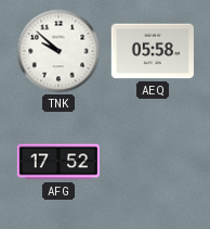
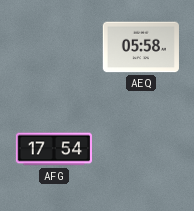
TNK: 9:52 -> none (58, 51)
AFG: 17:52 -> 17:54 (53, 149)
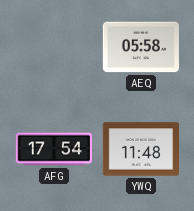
YWQ: none -> 11:48 (140, 149)
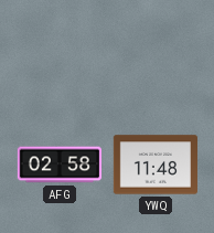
AEQ: 05:58 -> none (141, 47)
AFG: 17:54 -> 02:58 (58, 165)
